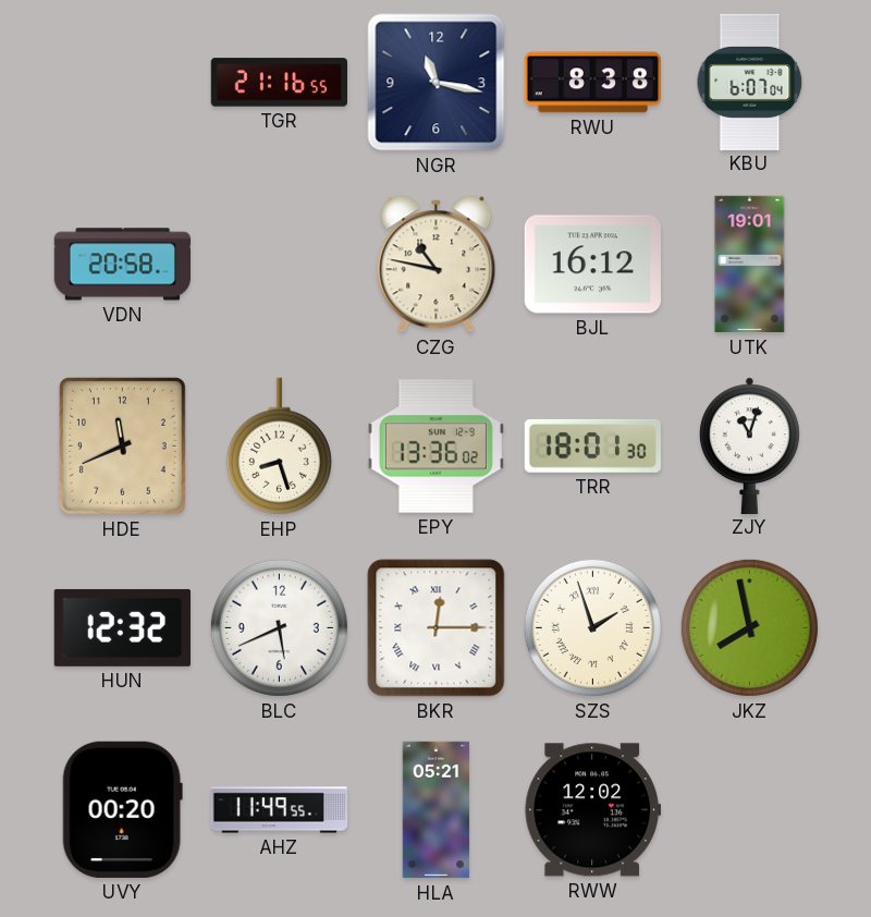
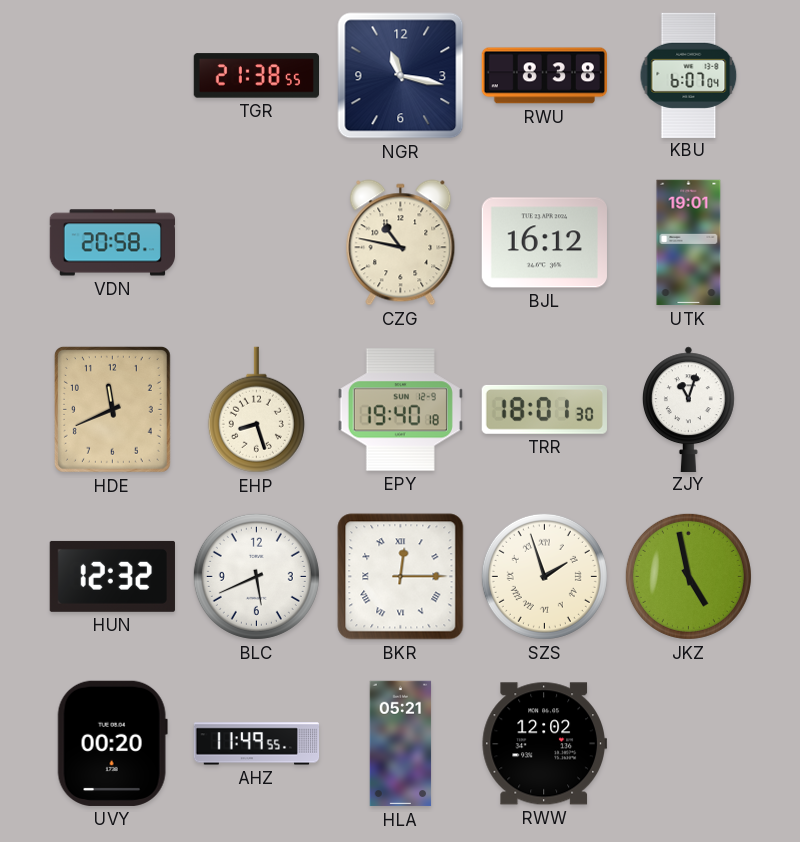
TGR: 21:16 -> 21:38 (256, 76)
EPY: 13:36 -> 19:40 (400, 410)
JKZ: 7:58 -> 4:58 (688, 576)
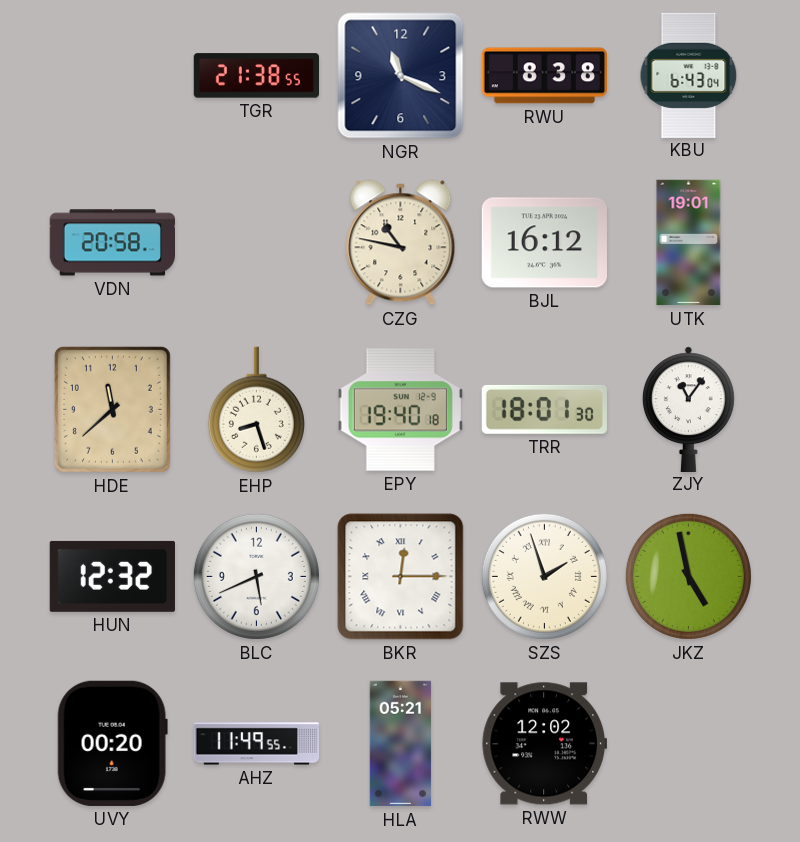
NGR: 11:17 -> 11:19 (401, 76)
KBU: 6:07 -> 6:43 (689, 75)
HDE: 11:41 -> 11:38 (112, 409)
ZJY: 11:03 -> 11:06 (688, 409)
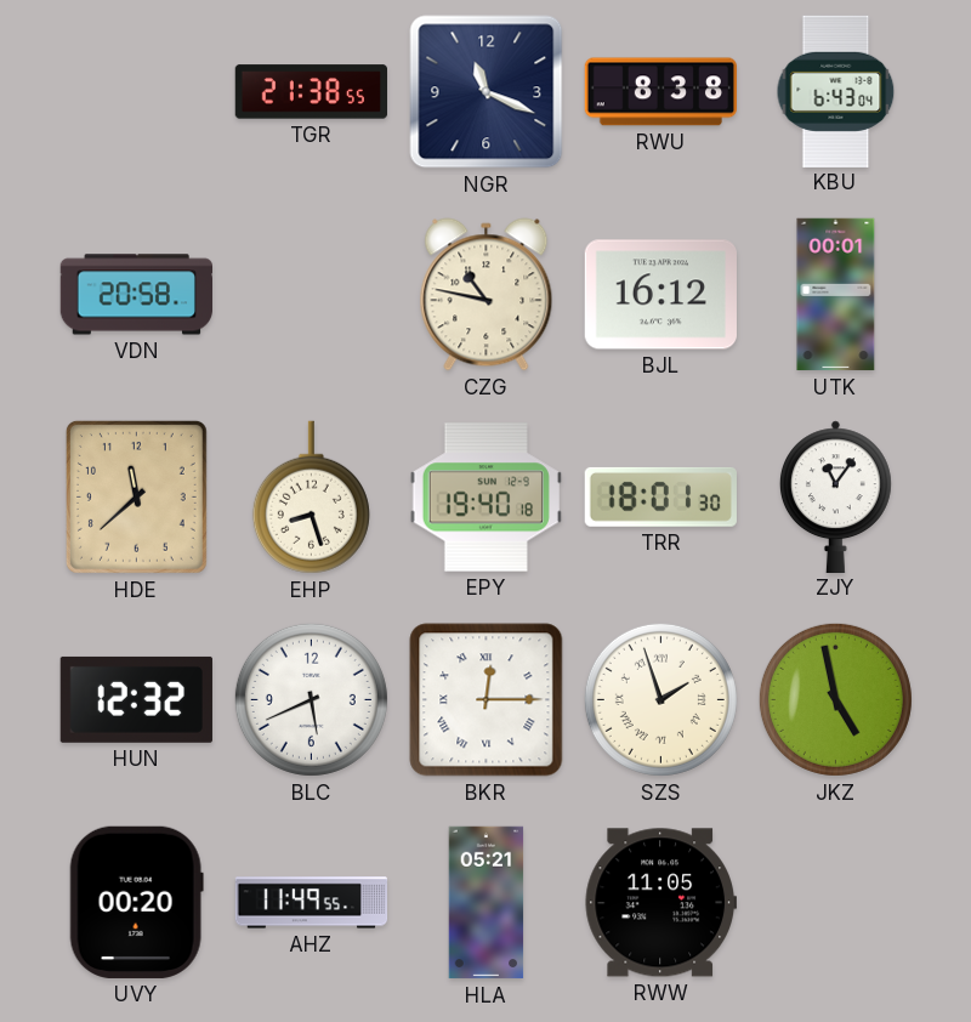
UTK: 19:01 -> 00:01 (836, 295)
RWW: 12:02 -> 11:05 (660, 903)
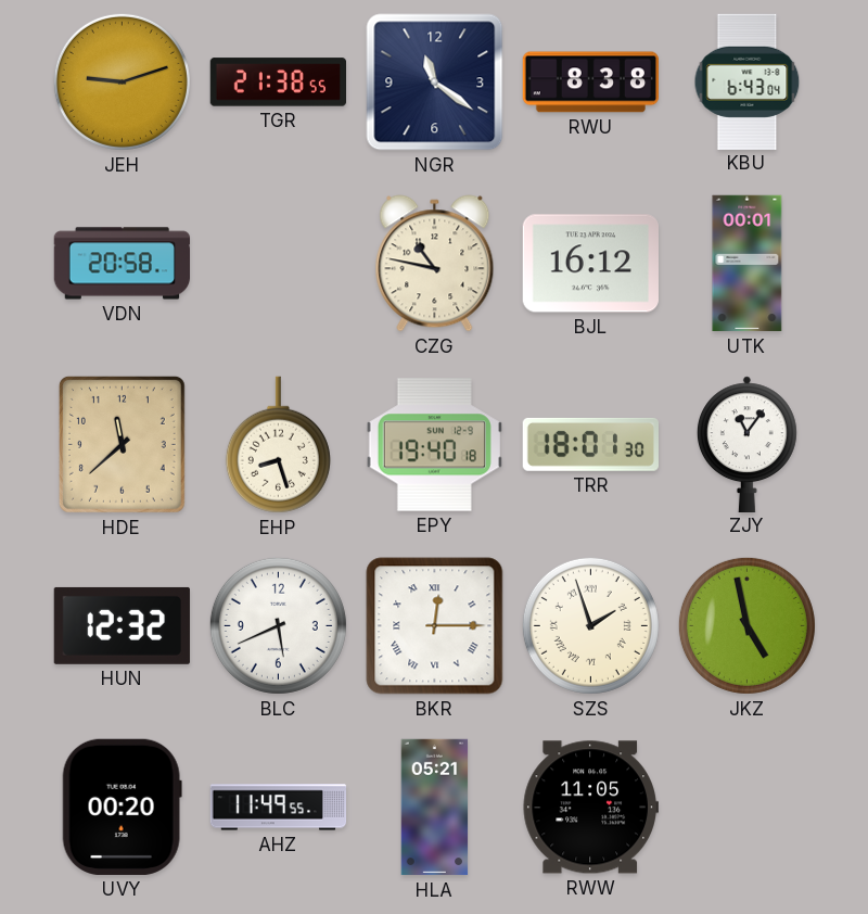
JEH: none -> 9:12 (122, 81)
NGR: 11:19 -> 11:21 (435, 82)
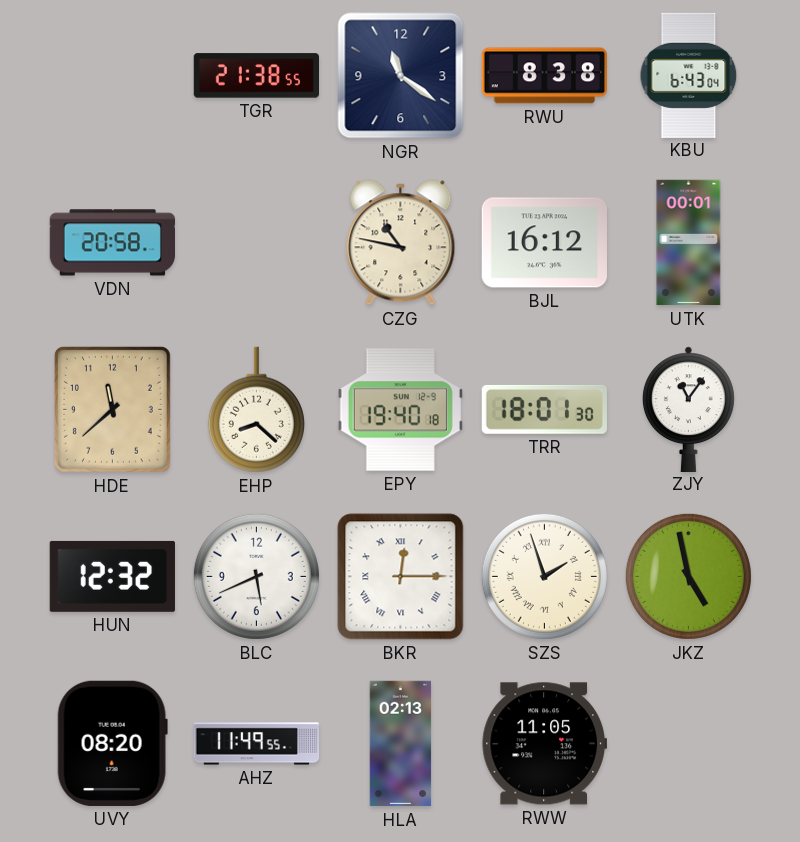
JEH: 9:12 -> none (122, 81)
EHP: 8:27 -> 8:22 (256, 410)
UVY: 00:20 -> 08:20 (112, 743)
HLA: 05:21 -> 02:13 (401, 744)
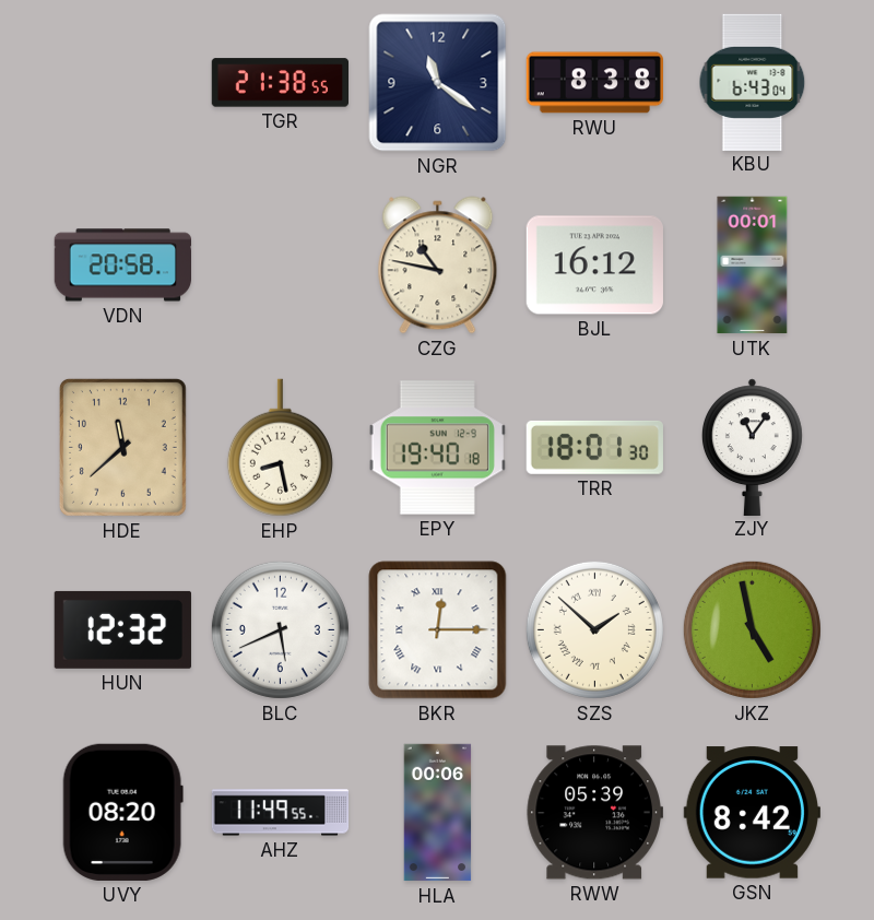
EHP: 8:22 -> 8:28 (280, 448)
SZS: 1:57 -> 1:52 (594, 629)
HLA: 02:13 -> 00:06 (438, 813)
RWW: 11:05 -> 05:39 (594, 813)
GSN: none -> 8:42 (752, 813)
